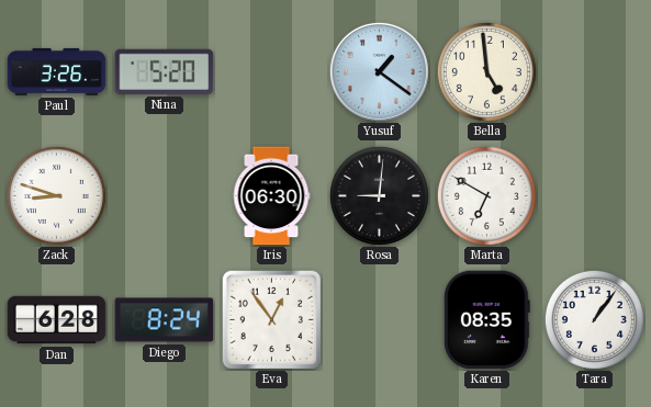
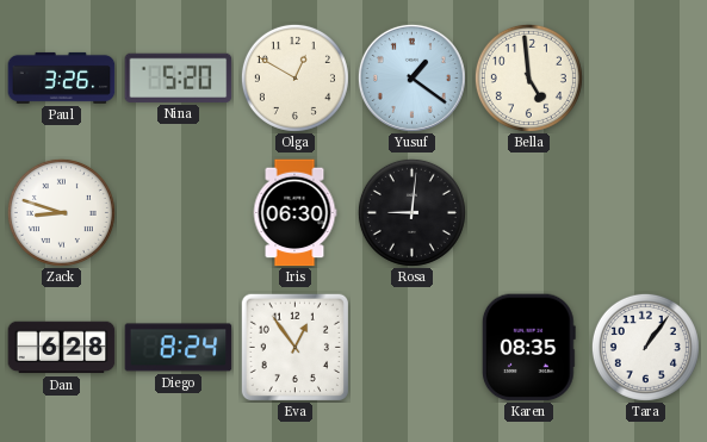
Olga: none -> 12:50 (294, 77)
Marta: 6:50 -> none (486, 195)
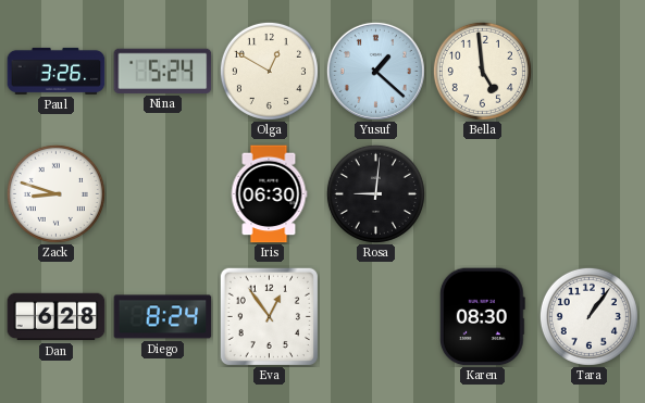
Nina: 5:20 -> 5:24 (163, 71)
Yusuf: 1:21 -> 1:22 (375, 71)
Karen: 08:35 -> 08:30 (482, 317)
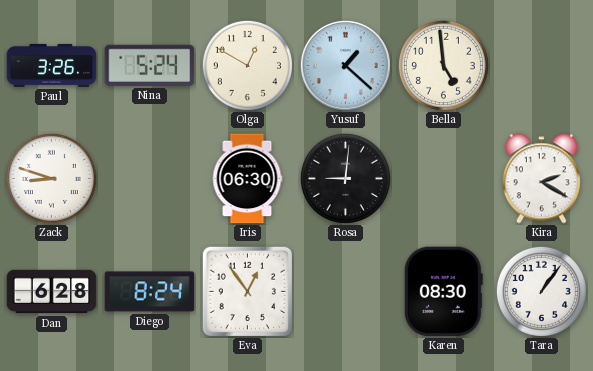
Kira: none -> 2:20 (541, 179)
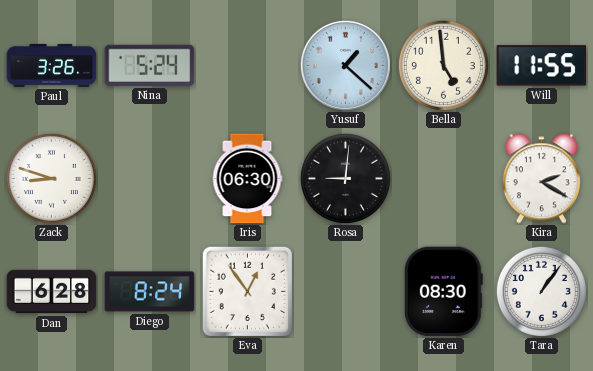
Olga: 12:50 -> none (247, 65)
Will: none -> 11:55 (542, 66)
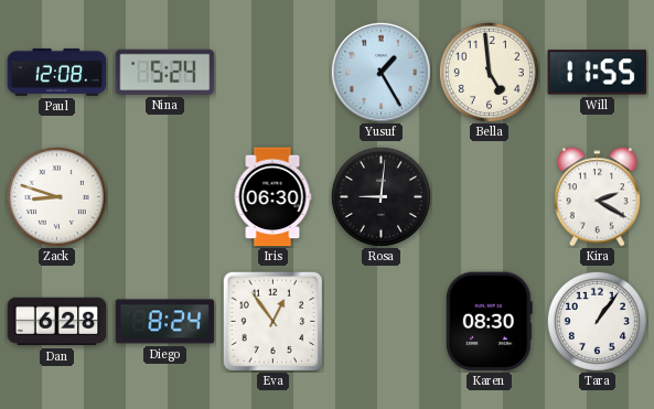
Paul: 3:26 -> 12:08 (57, 72)
Yusuf: 1:22 -> 1:25 (380, 72)
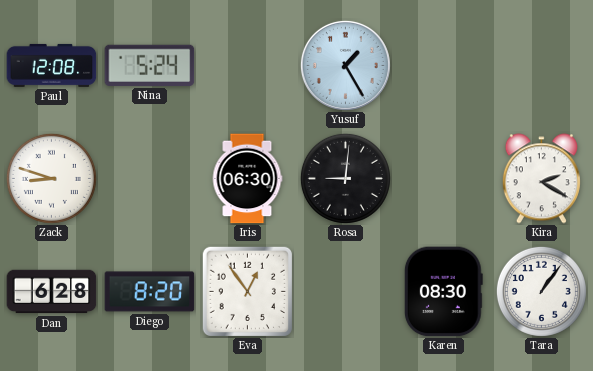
Bella: 4:59 -> none (489, 72)
Will: 11:55 -> none (598, 73)
Diego: 8:24 -> 8:20 (150, 292)
